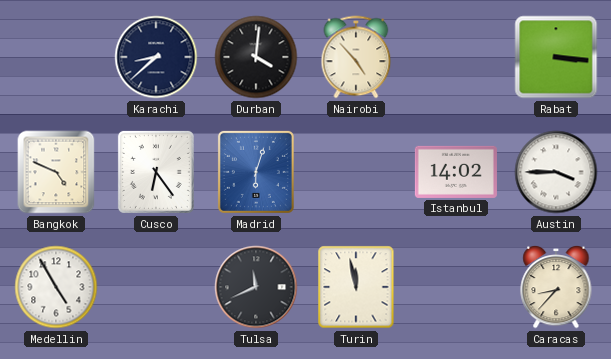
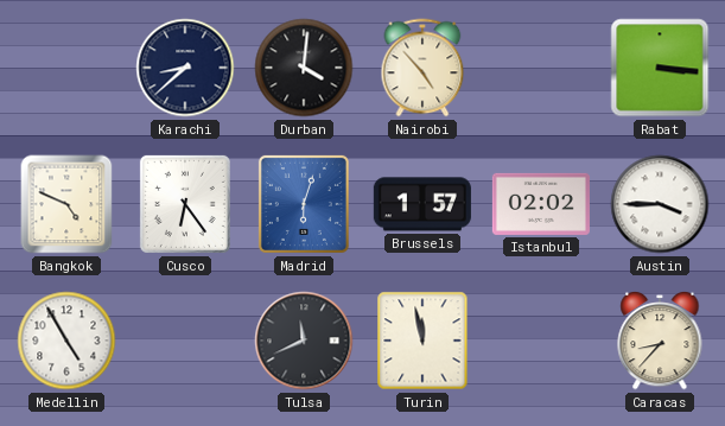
Brussels: none -> 1:57 (422, 204)
Istanbul: 14:02 -> 02:02 (541, 204)
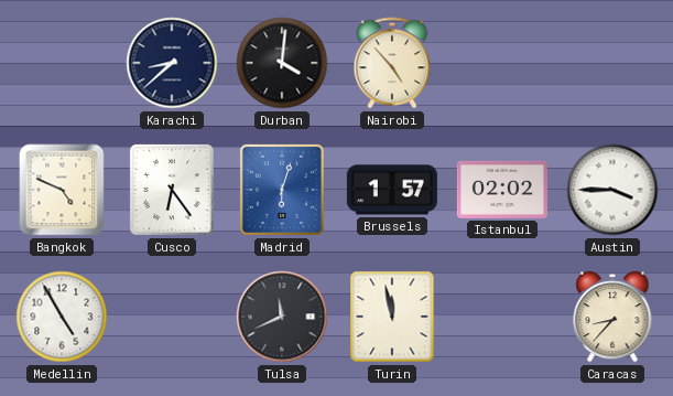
Rabat: 3:16 -> none (660, 68)
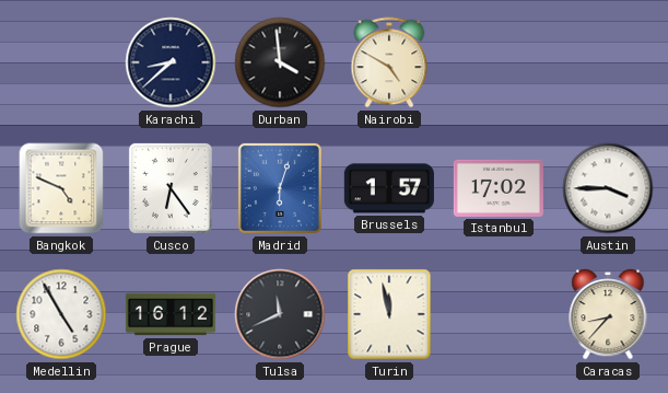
Durban: 4:01 -> 3:59 (280, 62)
Nairobi: 4:53 -> 4:50 (389, 62)
Istanbul: 02:02 -> 17:02 (499, 188)
Prague: none -> 16:12 (171, 314)
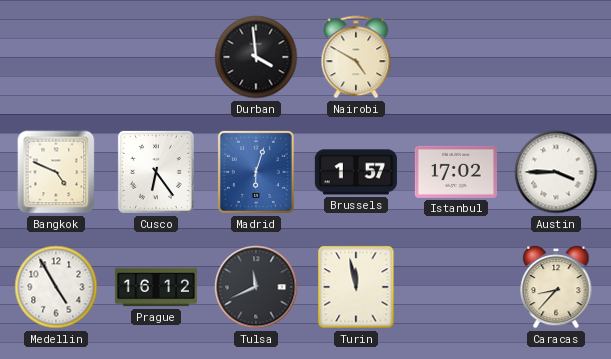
Karachi: 8:38 -> none (171, 62)
